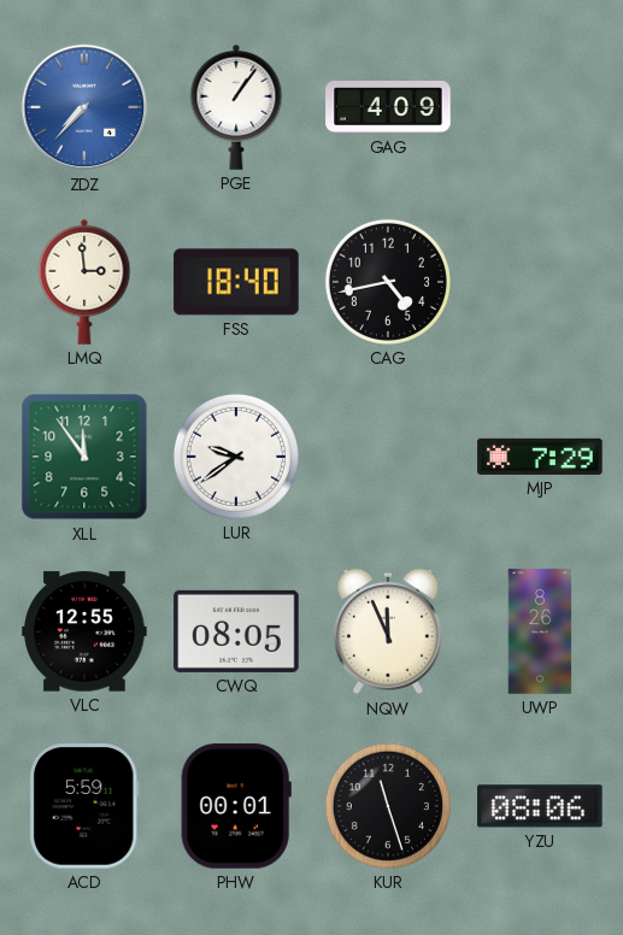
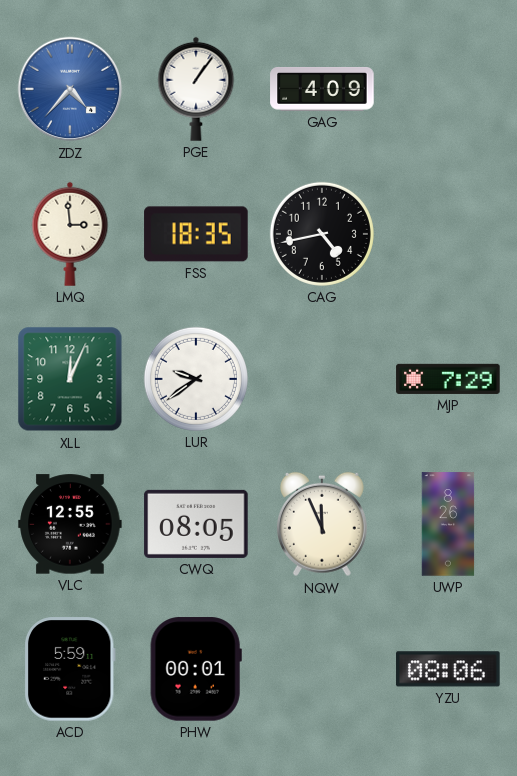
ZDZ: 7:37 -> 4:37 (70, 89)
FSS: 18:40 -> 18:35 (196, 234)
XLL: 11:54 -> 12:04 (70, 379)
KUR: 11:27 -> none (388, 806)
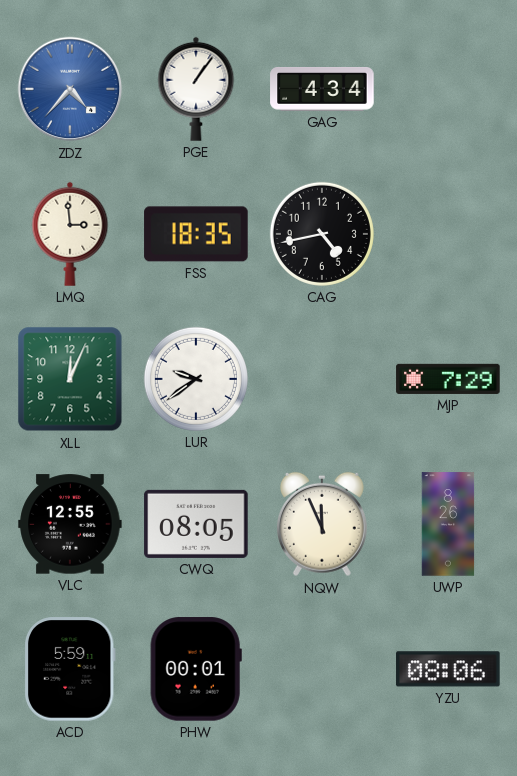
GAG: 4:09 -> 4:34 (322, 90)
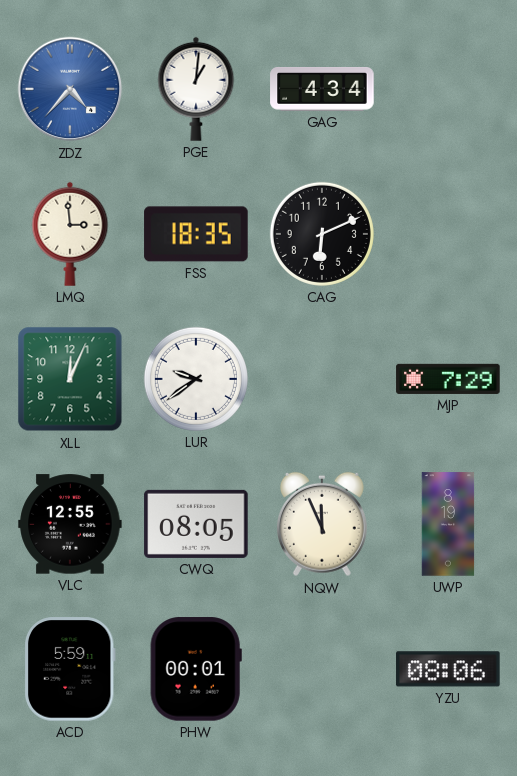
PGE: 1:06 -> 1:01 (196, 89)
CAG: 4:43 -> 6:11 (322, 234)
UWP: 8:26 -> 8:19 (448, 524)
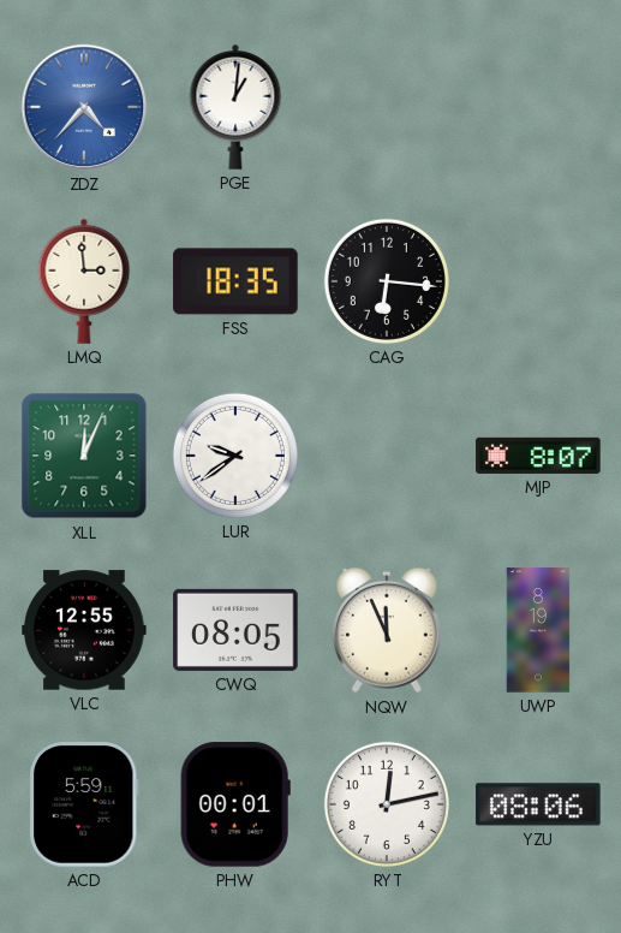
GAG: 4:34 -> none (322, 90)
CAG: 6:11 -> 6:16 (387, 281)
MJP: 7:29 -> 8:07 (538, 456)
RYT: none -> 12:13 (387, 804)
